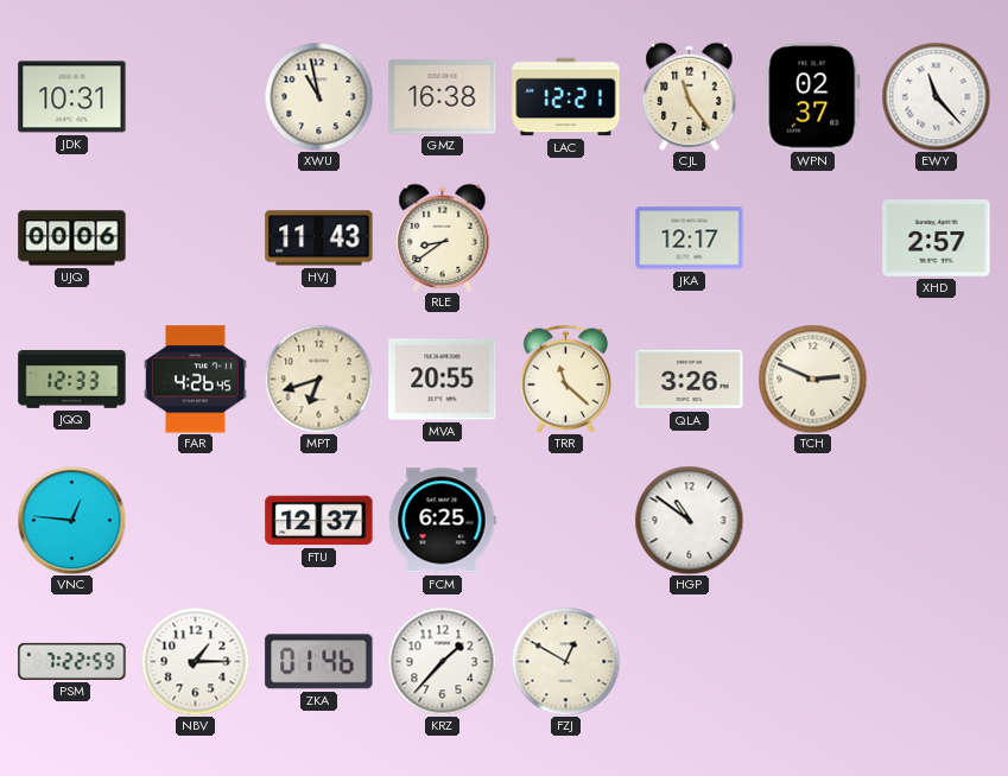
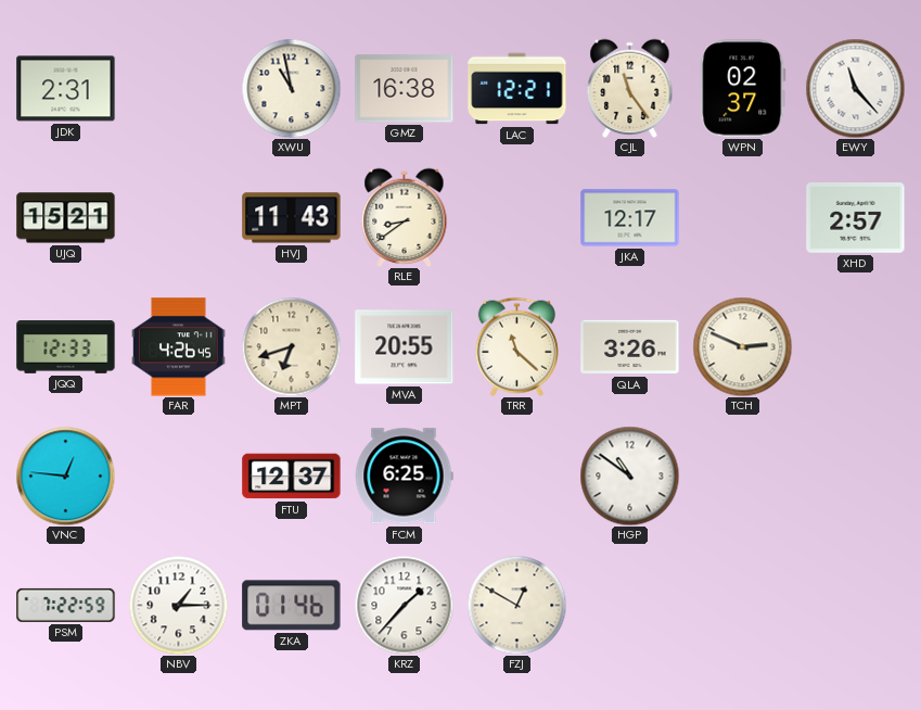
JDK: 10:31 -> 2:31 (66, 89)
UJQ: 00:06 -> 15:21 (66, 218)
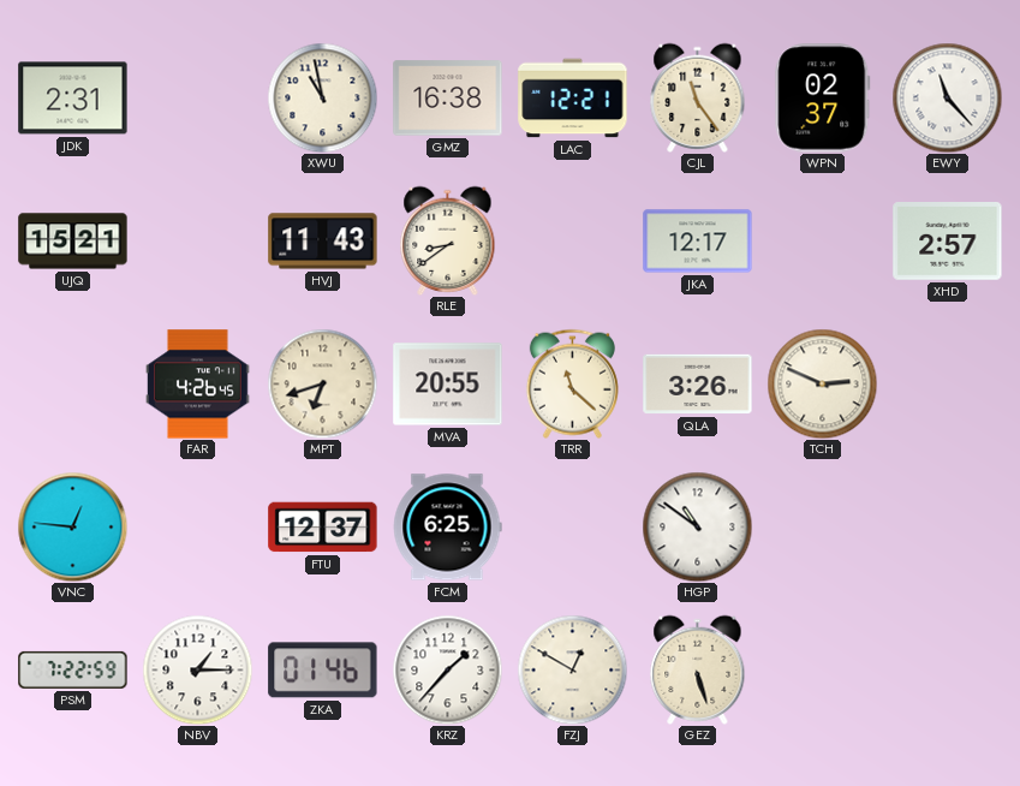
JQQ: 12:33 -> none (66, 347)
GEZ: none -> 5:27 (698, 669)
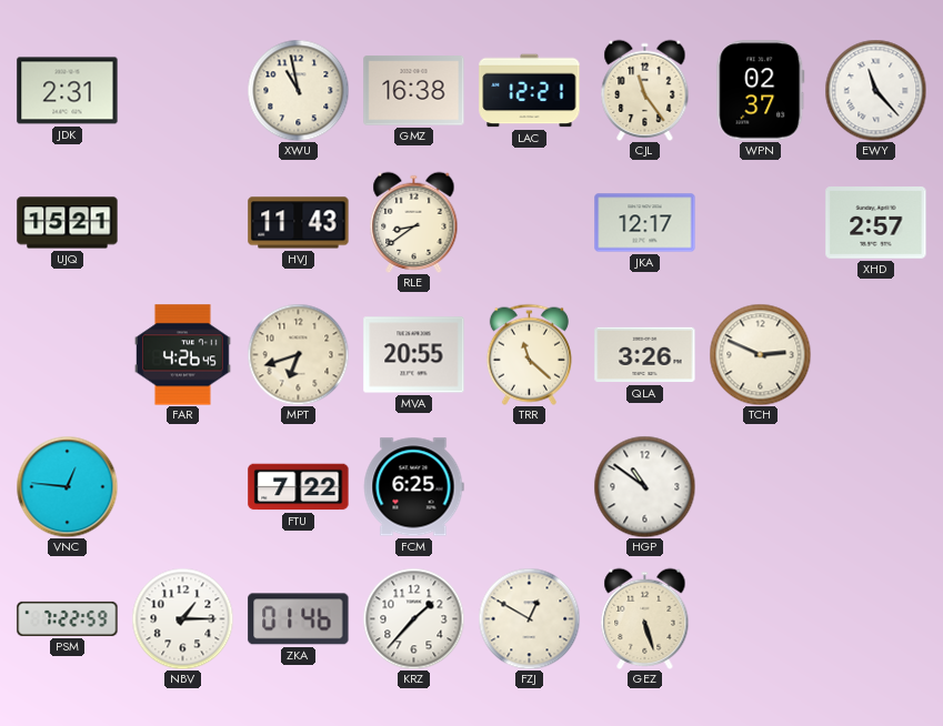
FTU: 12:37 -> 7:22 (299, 487)
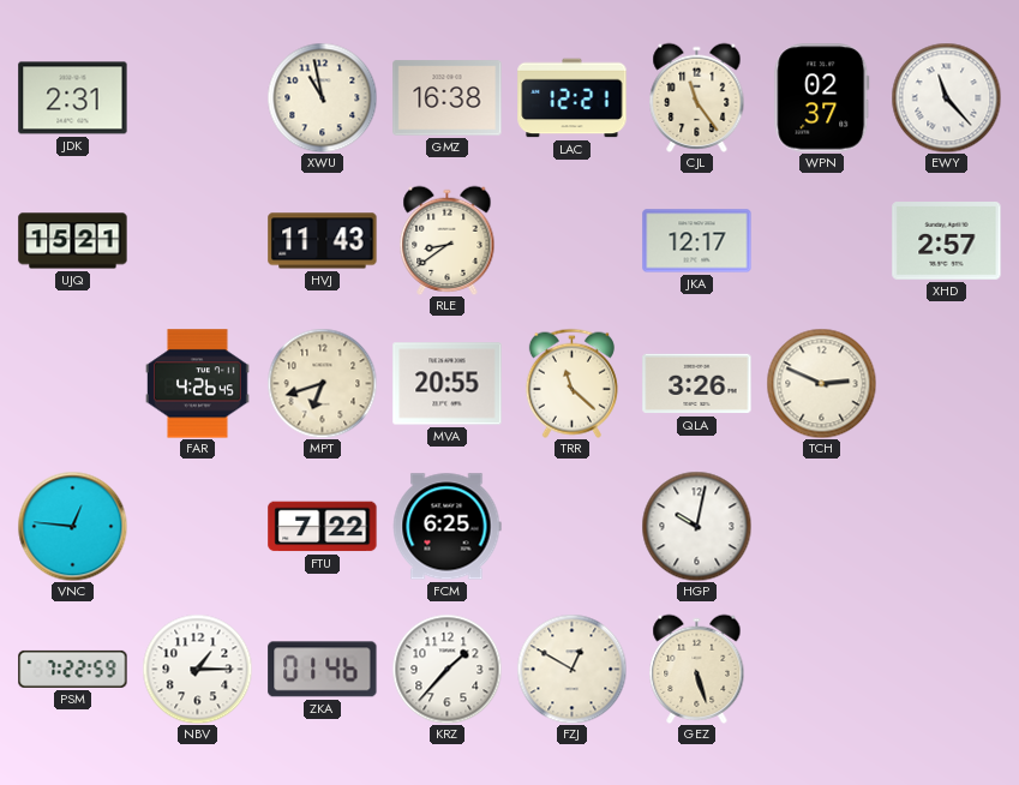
HGP: 10:51 -> 10:02 (696, 526)
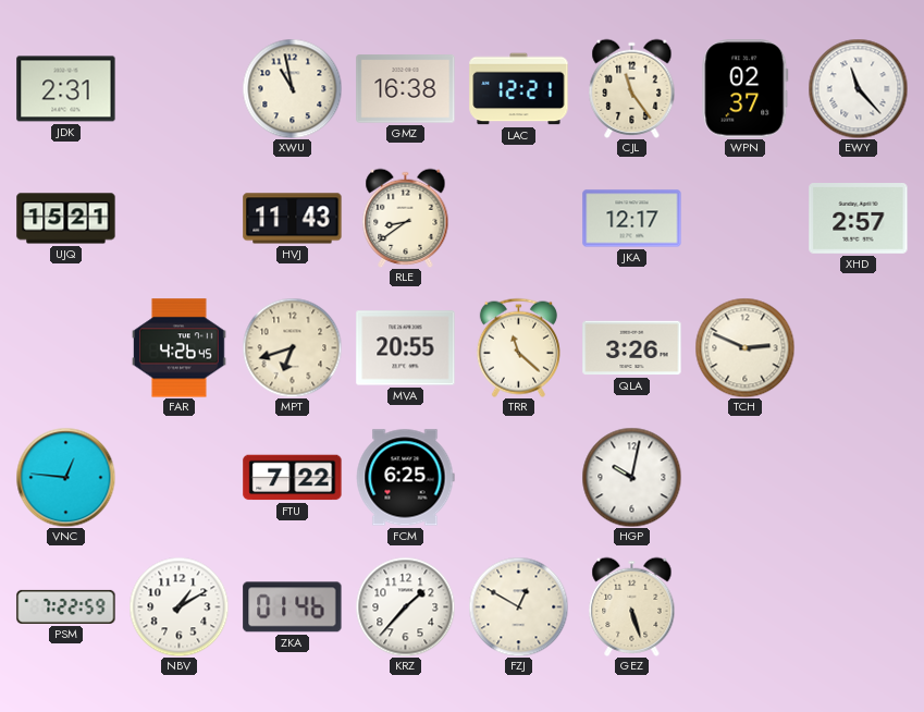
NBV: 1:15 -> 1:10 (178, 606)
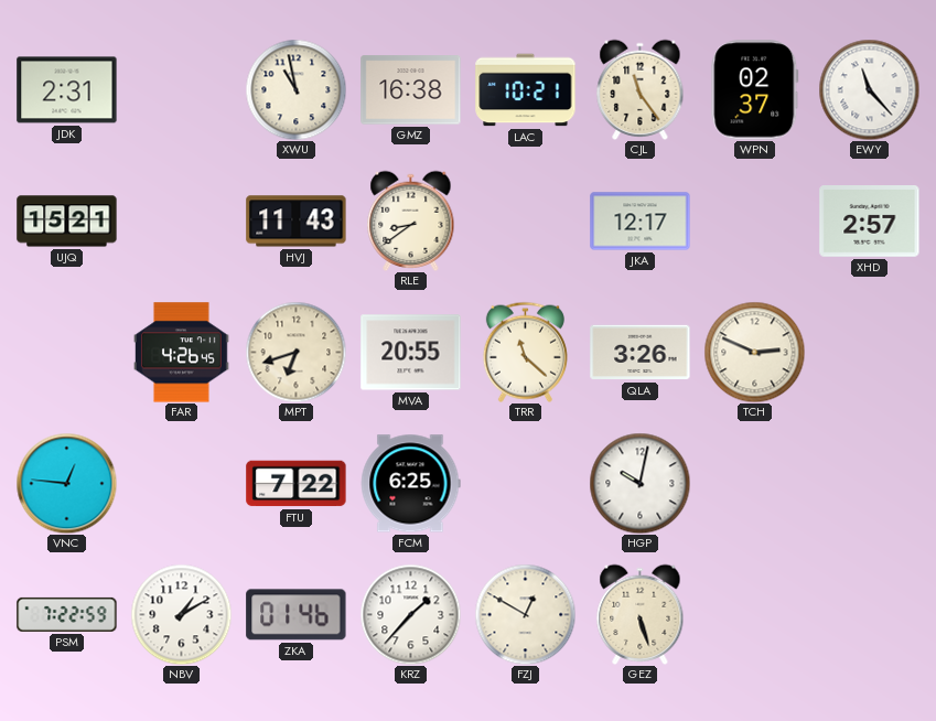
LAC: 12:21 -> 10:21 (526, 90)
